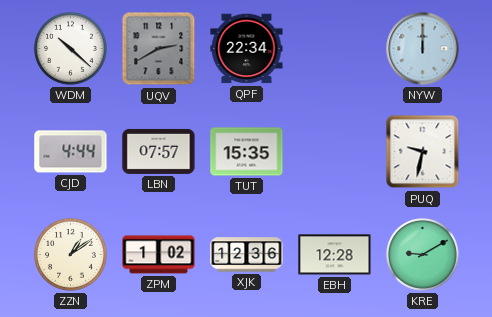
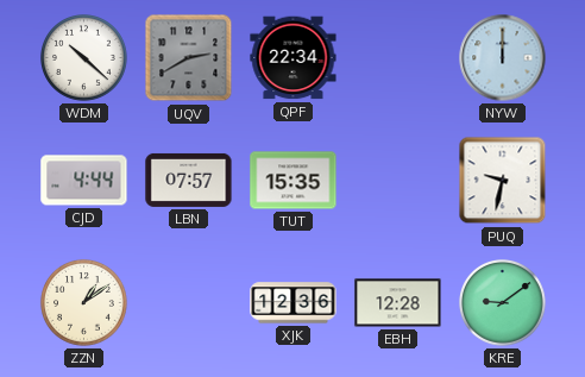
ZPM: 1:02 -> none (159, 255)
KRE: 9:10 -> 9:09 (503, 303)
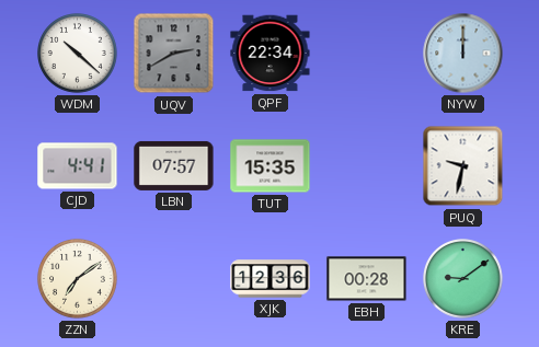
CJD: 4:44 -> 4:41 (78, 166)
ZZN: 1:09 -> 7:09 (78, 279)
EBH: 12:28 -> 00:28 (367, 279)
